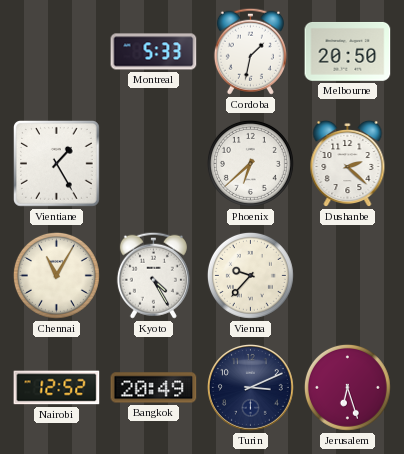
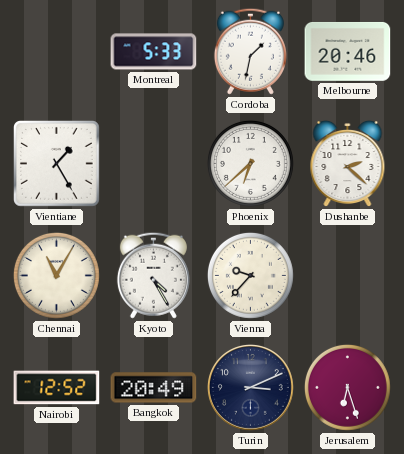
Melbourne: 20:50 -> 20:46 (348, 51)
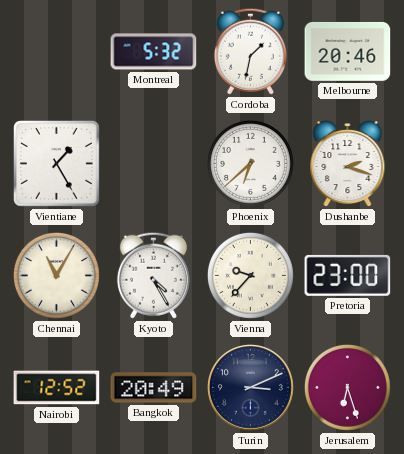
Montreal: 5:33 -> 5:32 (154, 52)
Dushanbe: 2:22 -> 2:18 (348, 164)
Pretoria: none -> 23:00 (348, 275)
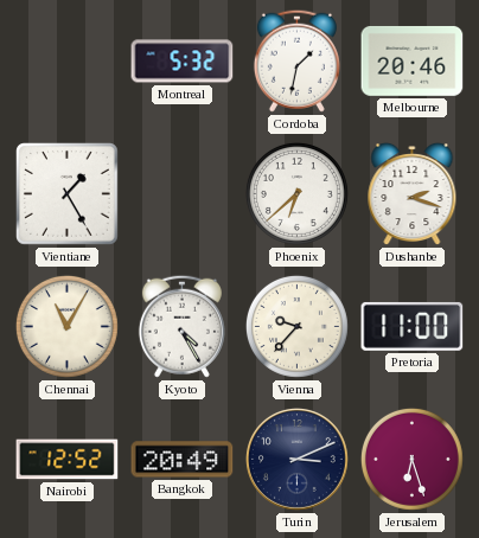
Pretoria: 23:00 -> 11:00 (413, 326)
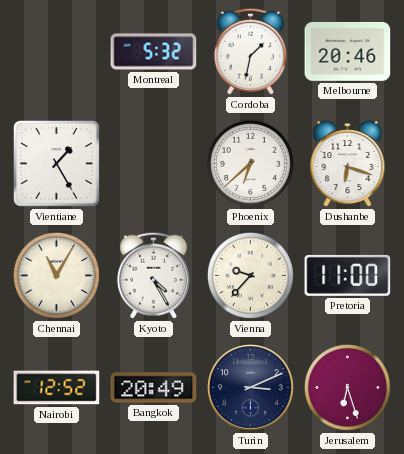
Dushanbe: 2:18 -> 6:18 (348, 164)
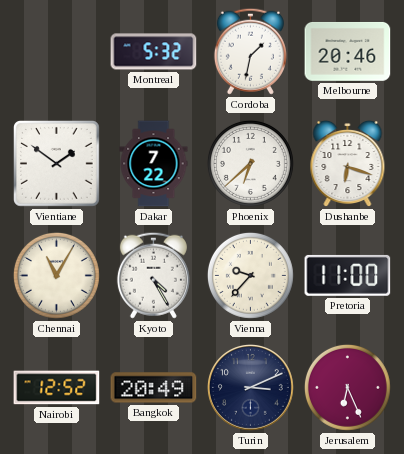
Vientiane: 1:25 -> 1:51 (57, 164)
Dakar: none -> 7:22 (154, 164)
Jerusalem: 6:27 -> 6:26 (347, 387)
